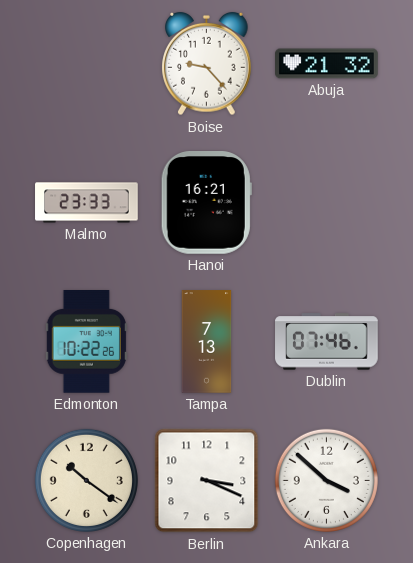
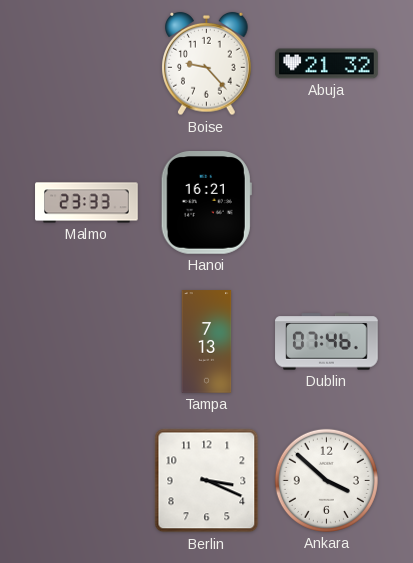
Edmonton: 10:22 -> none (86, 342)
Copenhagen: 10:21 -> none (86, 480)
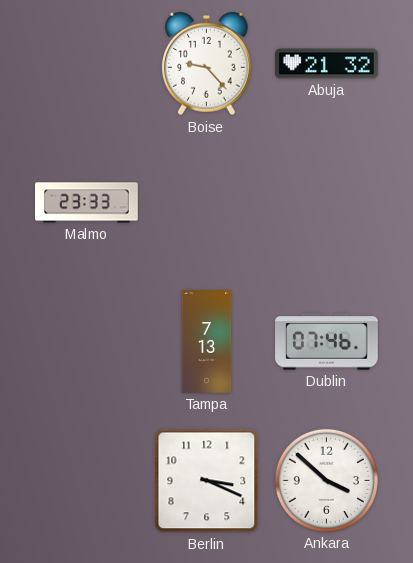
Hanoi: 16:21 -> none (206, 203)
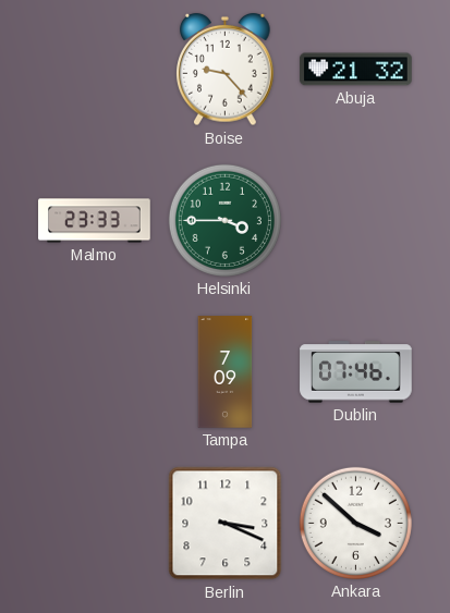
Helsinki: none -> 3:45 (224, 220)
Tampa: 7:13 -> 7:09 (226, 372)
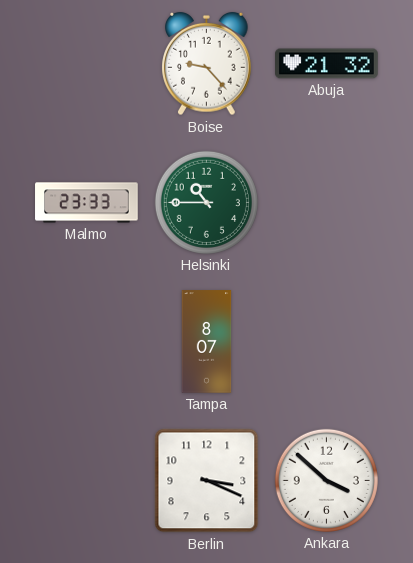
Helsinki: 3:45 -> 10:45 (206, 202)
Tampa: 7:09 -> 8:07 (207, 342)
Dublin: 07:46 -> none (356, 372)
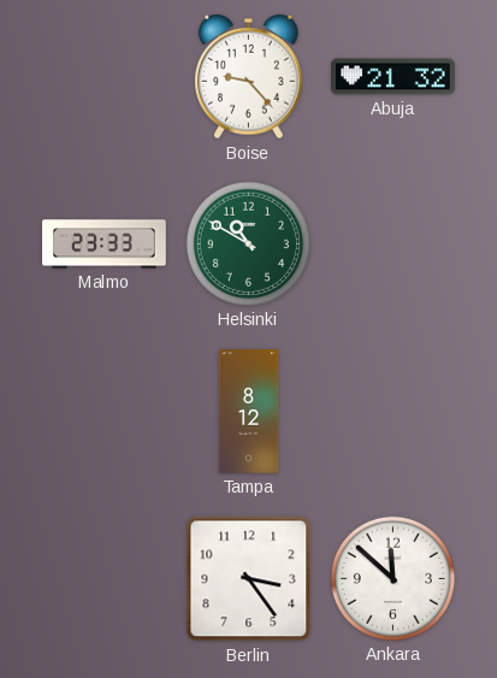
Helsinki: 10:45 -> 10:50 (248, 243)
Tampa: 8:07 -> 8:12 (249, 412)
Berlin: 3:19 -> 3:24 (249, 579)
Ankara: 3:52 -> 11:52 (392, 578)
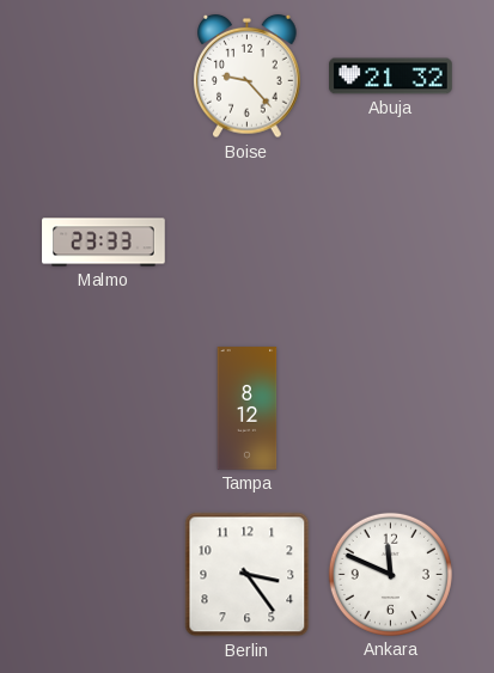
Helsinki: 10:50 -> none (248, 243)
Ankara: 11:52 -> 11:49 (390, 574)
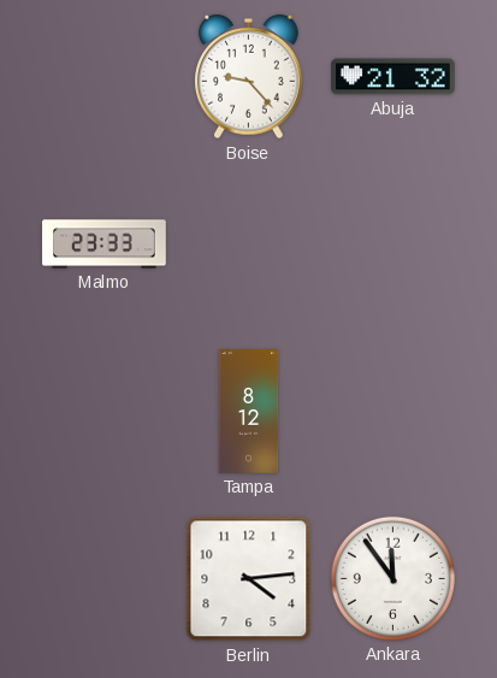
Berlin: 3:24 -> 4:14 (249, 579)
Ankara: 11:49 -> 11:54 (392, 578)
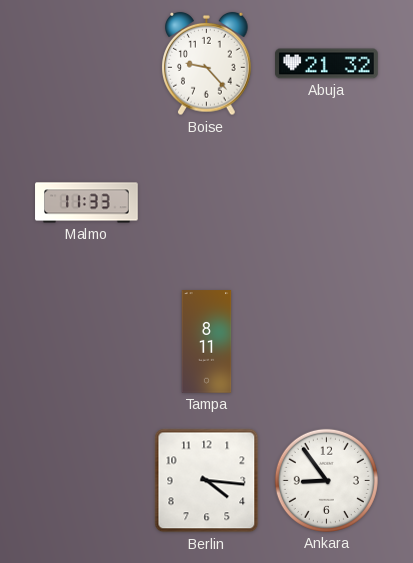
Malmo: 23:33 -> 11:33 (87, 203)
Tampa: 8:12 -> 8:11 (207, 342)
Berlin: 4:14 -> 4:16 (207, 481)
Ankara: 11:54 -> 8:54 (326, 480)
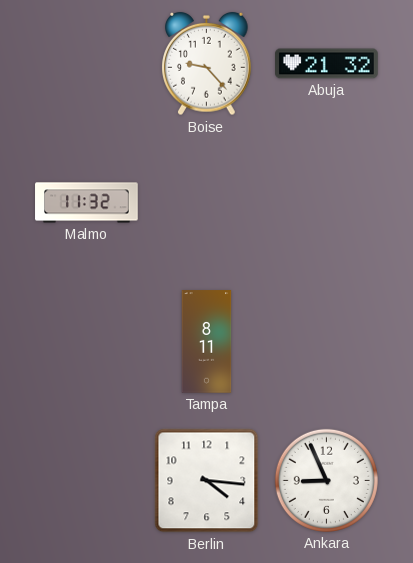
Malmo: 11:33 -> 11:32 (87, 203)
Ankara: 8:54 -> 8:56 (326, 480)
